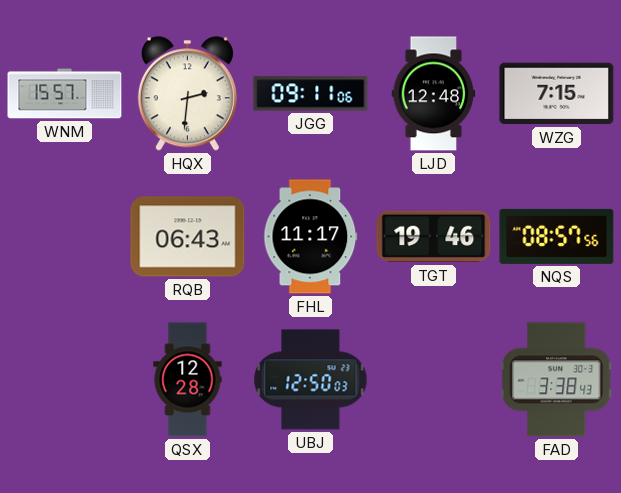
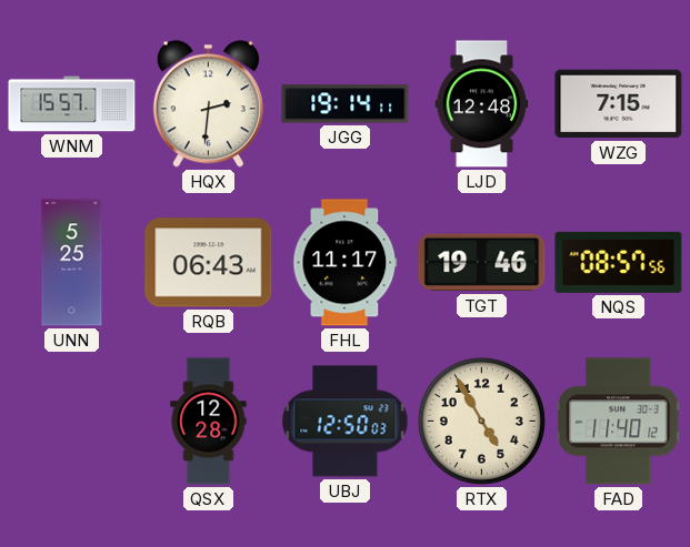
JGG: 09:11 -> 19:14 (346, 104)
UNN: none -> 5:25 (72, 263)
RTX: none -> 4:55 (481, 421)
FAD: 3:38 -> 11:40 (618, 422)
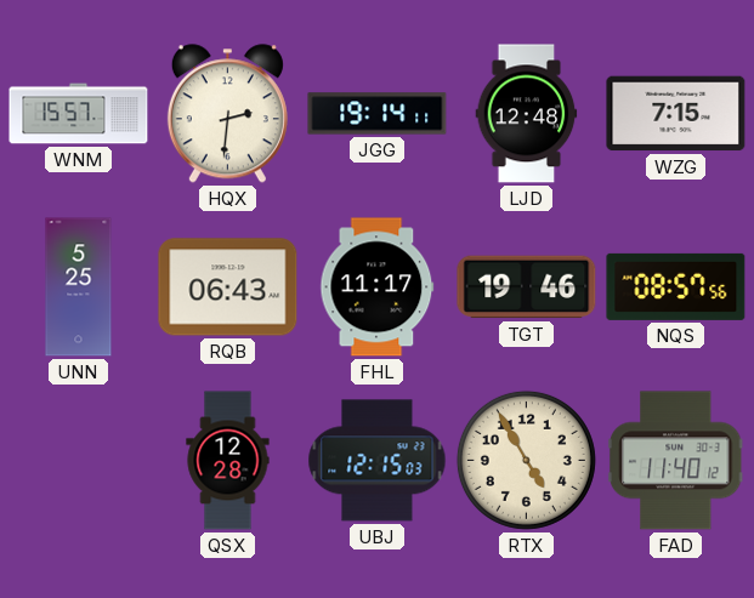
UBJ: 12:50 -> 12:15 (378, 461)
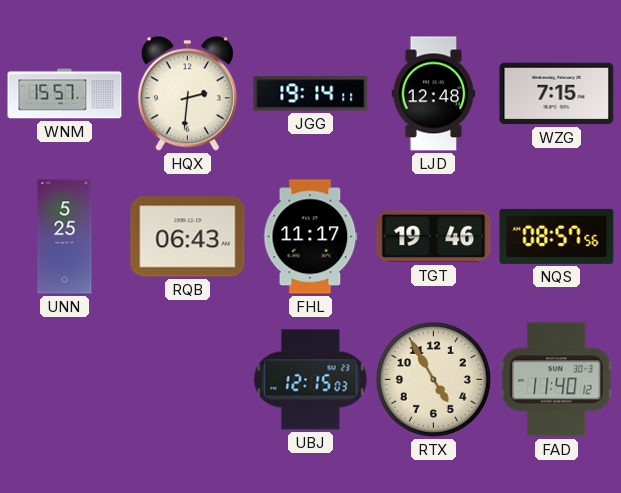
QSX: 12:28 -> none (228, 461)
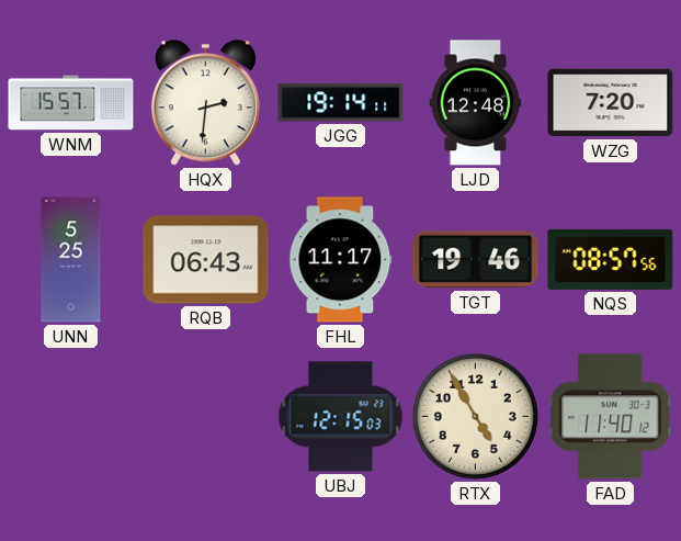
WZG: 7:15 -> 7:20 (611, 103)
